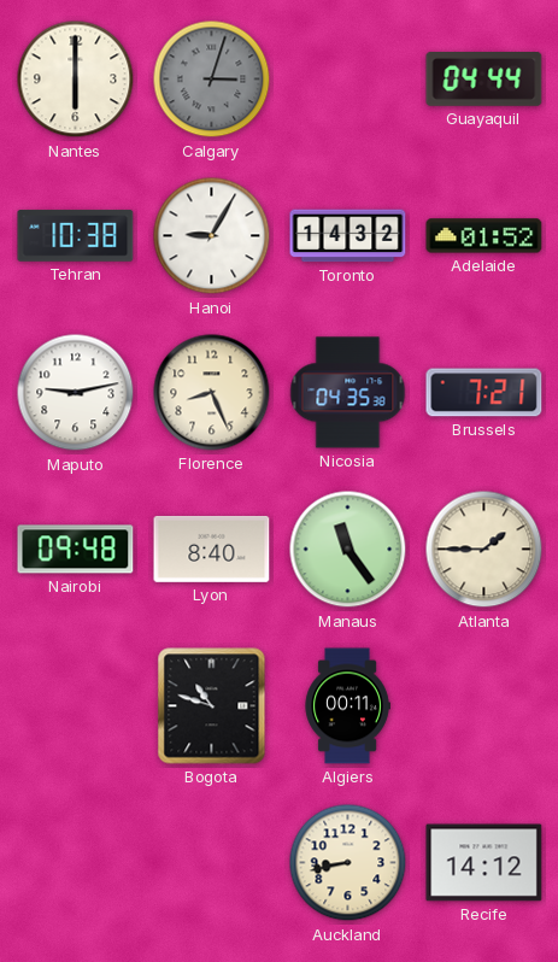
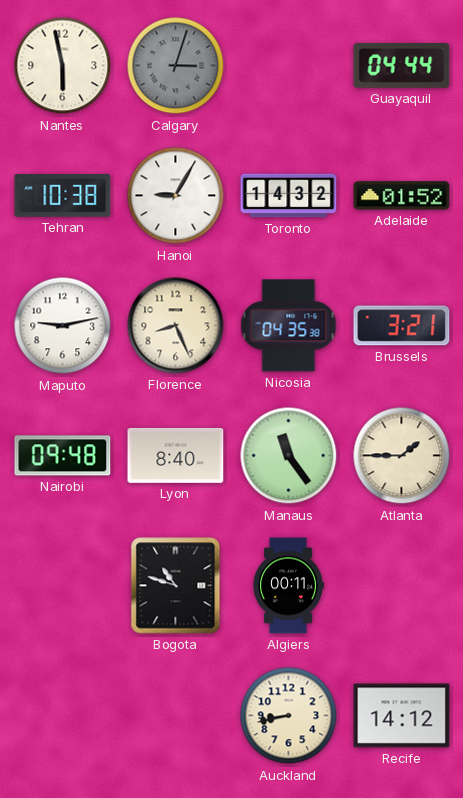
Nantes: 6:00 -> 5:58 (63, 66)
Brussels: 7:21 -> 3:21 (402, 326)
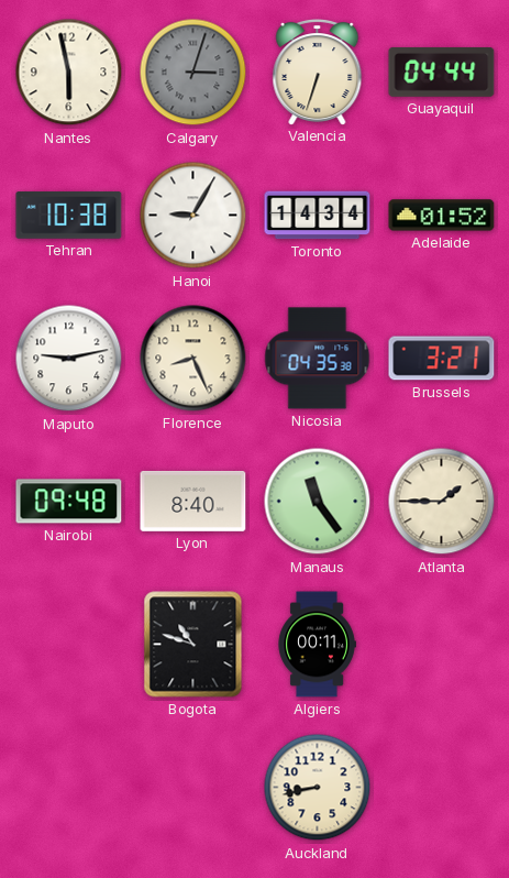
Valencia: none -> 6:33 (318, 73)
Toronto: 14:32 -> 14:34 (318, 216)
Recife: 14:12 -> none (402, 716)
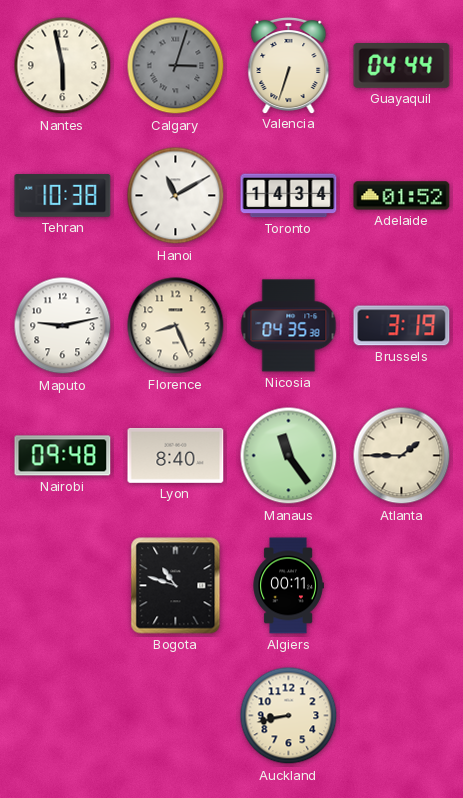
Hanoi: 9:05 -> 11:10 (176, 196)
Brussels: 3:21 -> 3:19 (402, 326)
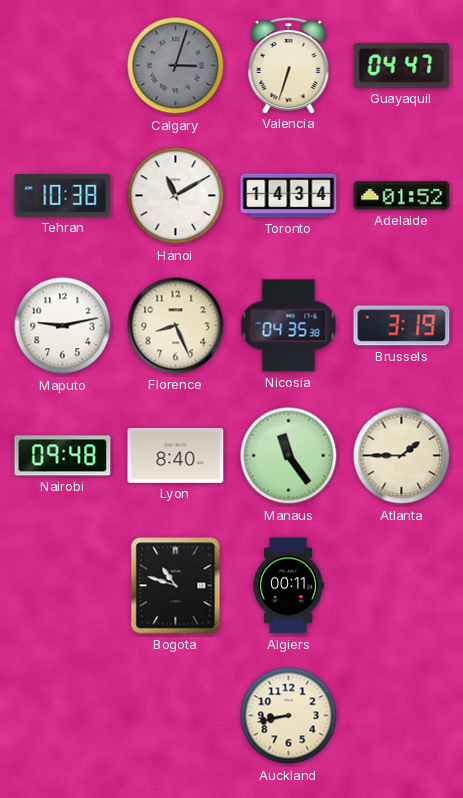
Nantes: 5:58 -> none (63, 66)
Guayaquil: 04:44 -> 04:47 (402, 66)
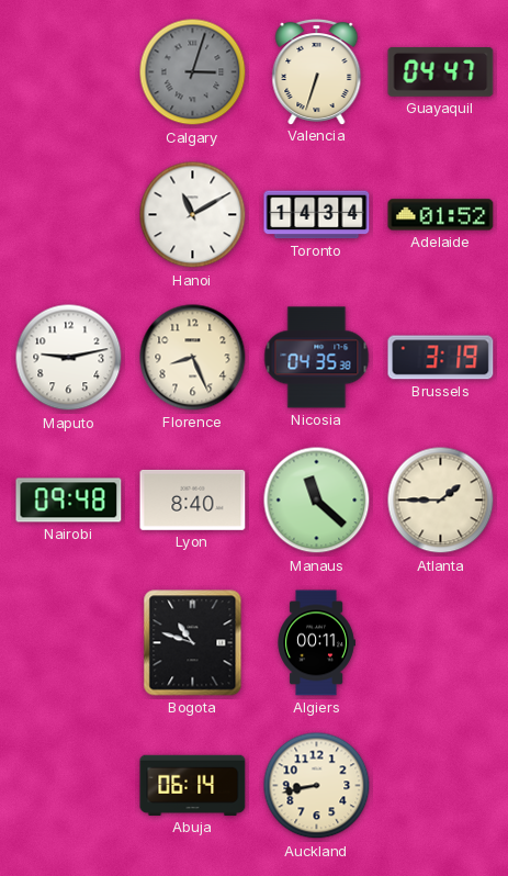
Tehran: 10:38 -> none (63, 196)
Manaus: 11:24 -> 11:22 (317, 501)
Abuja: none -> 06:14 (193, 785)
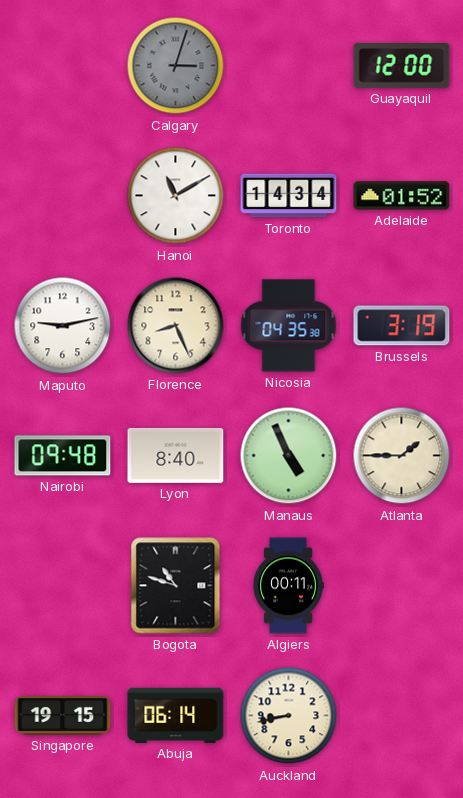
Valencia: 6:33 -> none (317, 72)
Guayaquil: 04:47 -> 12:00 (402, 66)
Manaus: 11:22 -> 4:56 (289, 456)
Singapore: none -> 19:15 (63, 716)
